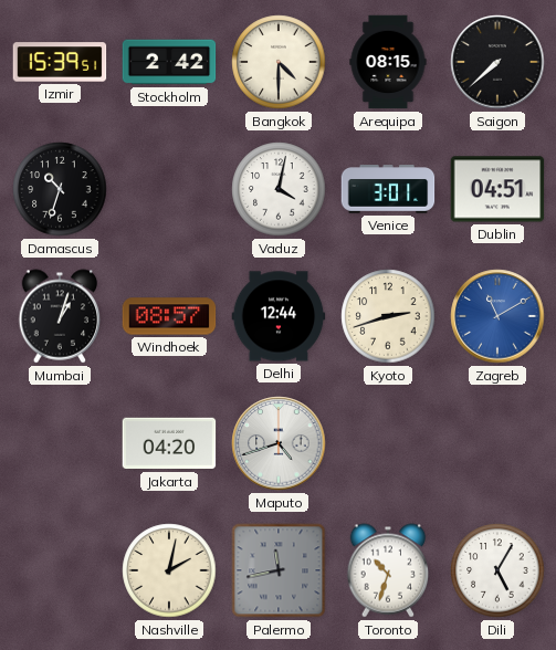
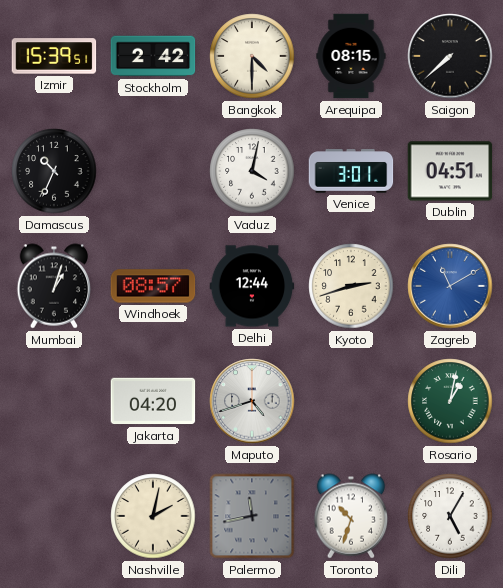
Damascus: 10:33 -> 10:34 (54, 171)
Rosario: none -> 1:02 (450, 401)
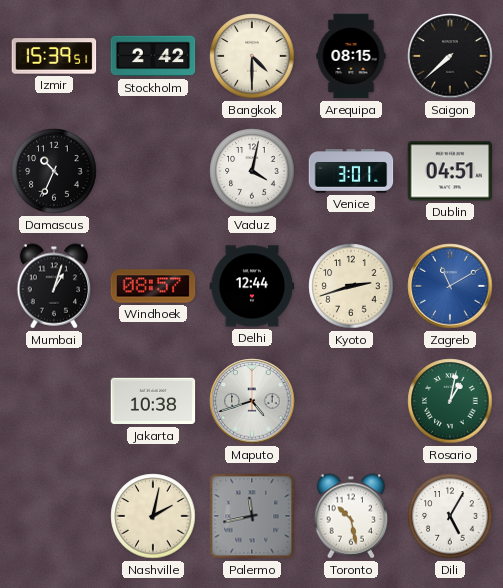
Jakarta: 04:20 -> 10:38 (153, 401)
Toronto: 10:33 -> 10:28 (351, 516)
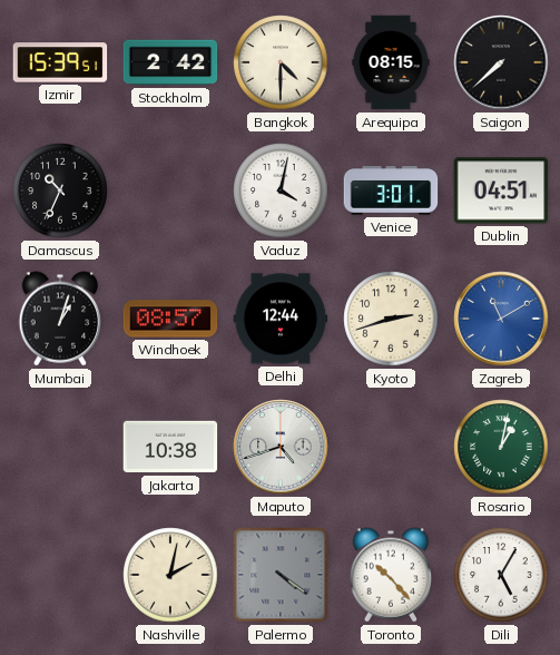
Palermo: 11:43 -> 4:21 (281, 575)
Toronto: 10:28 -> 10:23 (391, 575)
